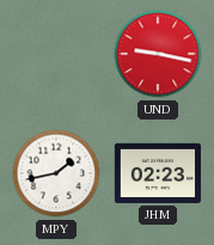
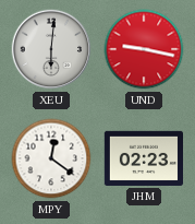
XEU: none -> 6:01 (51, 49)
MPY: 1:43 -> 12:21 (51, 158)
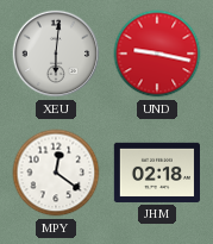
JHM: 02:23 -> 02:18 (156, 173)
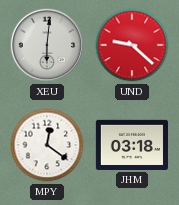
UND: 9:17 -> 9:22 (132, 45)
JHM: 02:18 -> 03:18 (131, 145)
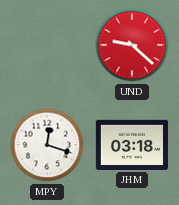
XEU: 6:01 -> none (47, 45)
MPY: 12:21 -> 12:18 (47, 145)
